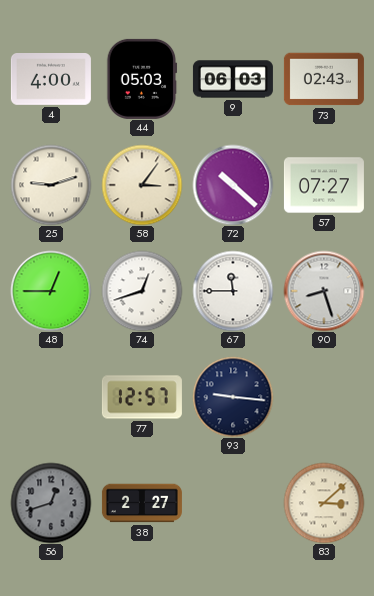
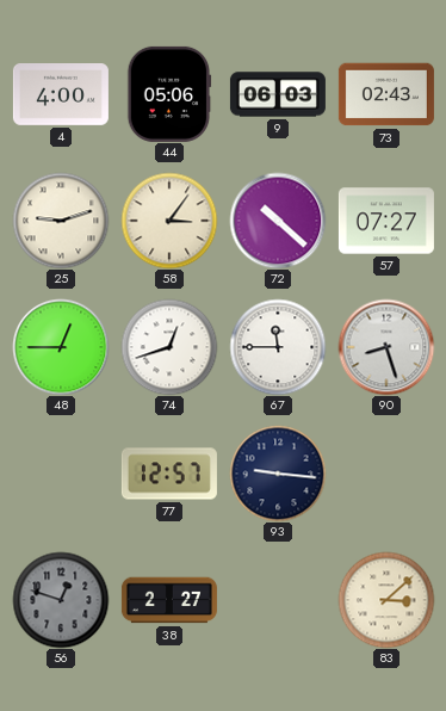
44: 05:03 -> 05:06 (169, 94)
56: 12:42 -> 12:48 (61, 600)
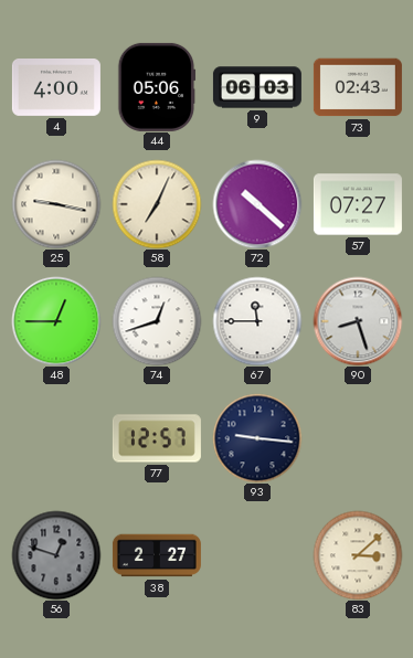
25: 9:12 -> 9:17 (56, 204)
58: 3:06 -> 7:04 (157, 204)
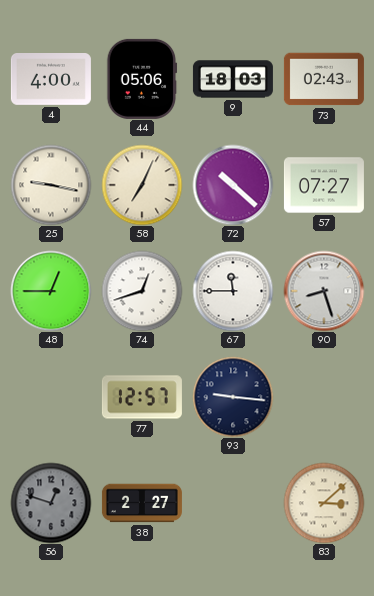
9: 06:03 -> 18:03 (233, 79)
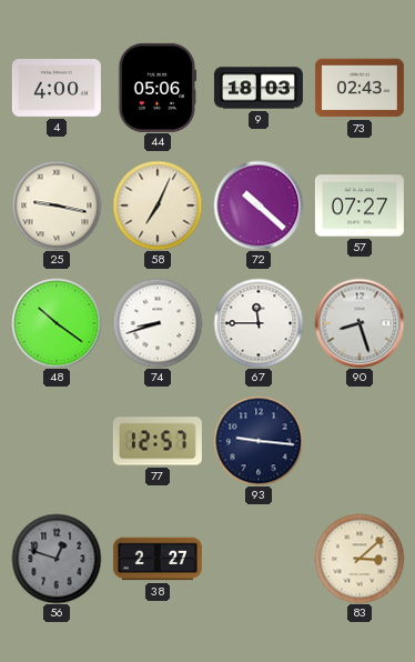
48: 12:45 -> 10:21 (57, 323)
74: 12:42 -> 8:42 (158, 323)
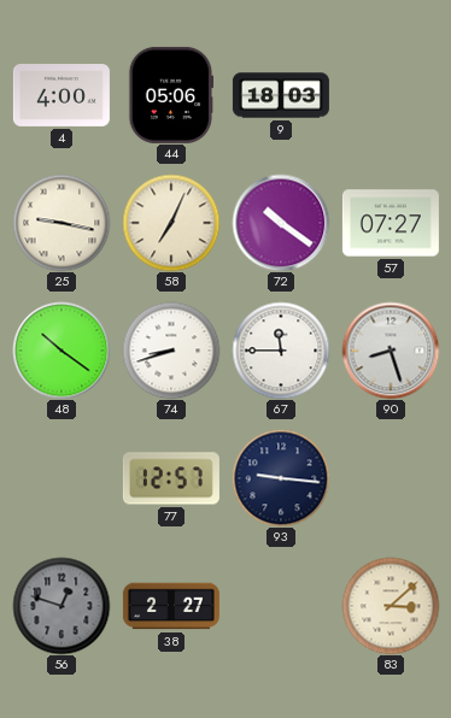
73: 02:43 -> none (360, 88)
72: 10:22 -> 10:21 (281, 223)
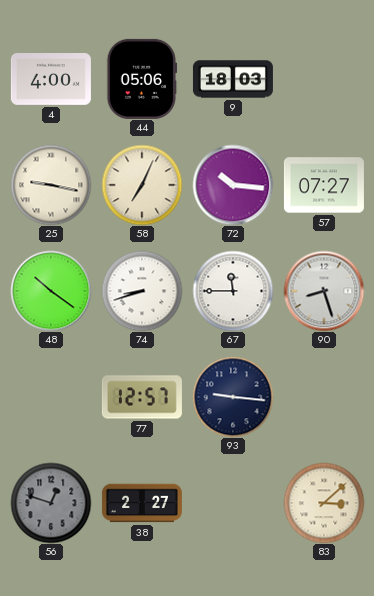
72: 10:21 -> 10:16 (233, 185)
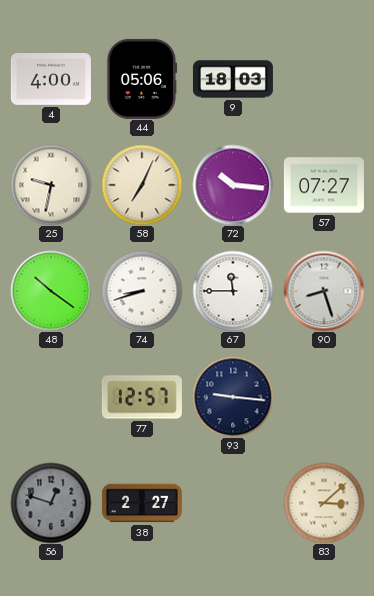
25: 9:17 -> 9:32 (51, 185)
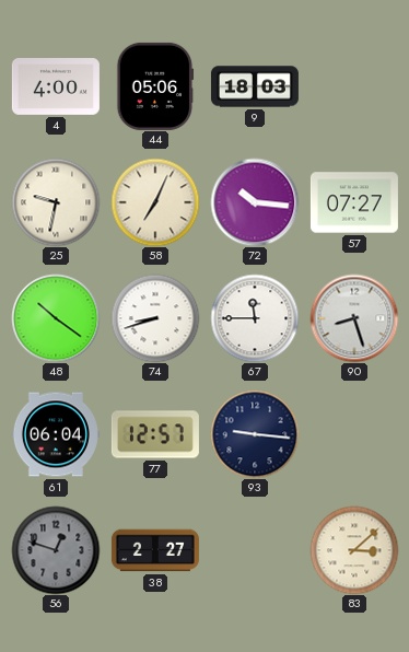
61: none -> 06:04 (56, 434)
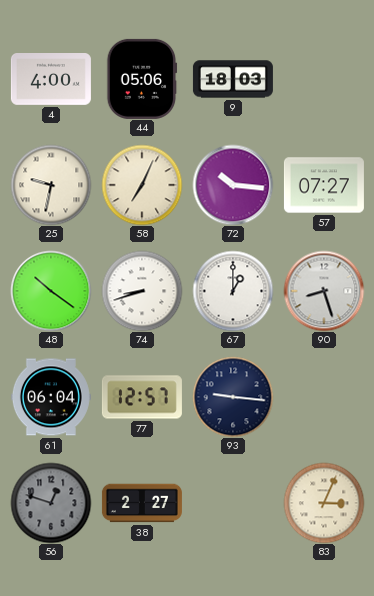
67: 11:45 -> 1:00 (233, 291)
83: 3:08 -> 3:04 (324, 503)
